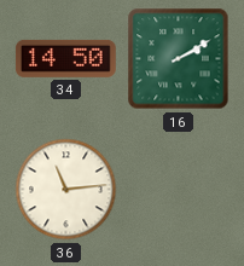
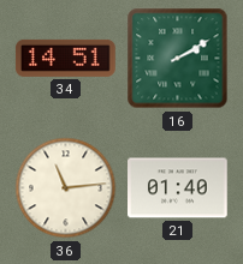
34: 14:50 -> 14:51 (66, 58)
21: none -> 01:40 (178, 188)
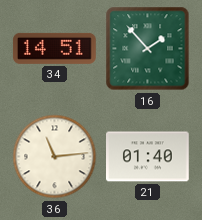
16: 2:10 -> 1:53 (148, 49)
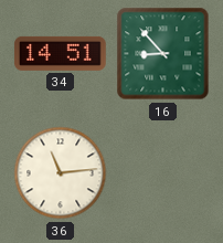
16: 1:53 -> 8:53 (163, 54)
21: 01:40 -> none (148, 157)
